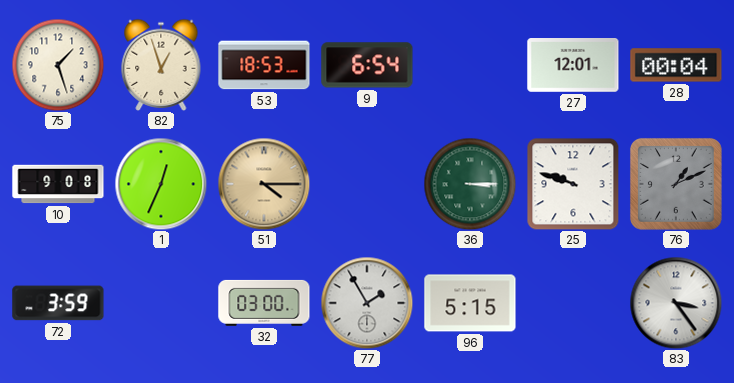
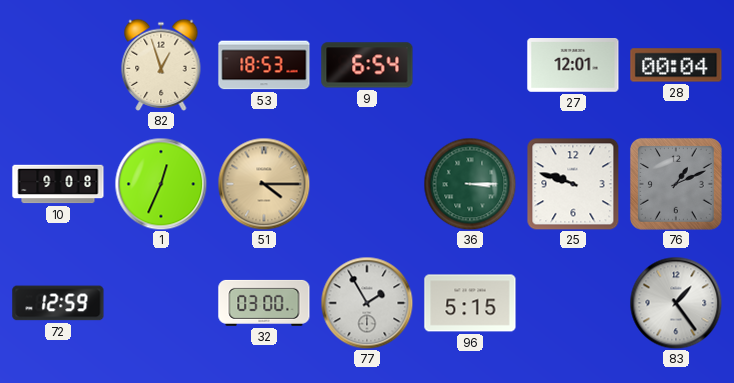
75: 1:27 -> none (58, 65)
72: 3:59 -> 12:59 (58, 303)
83: 3:24 -> 1:24 (676, 303)
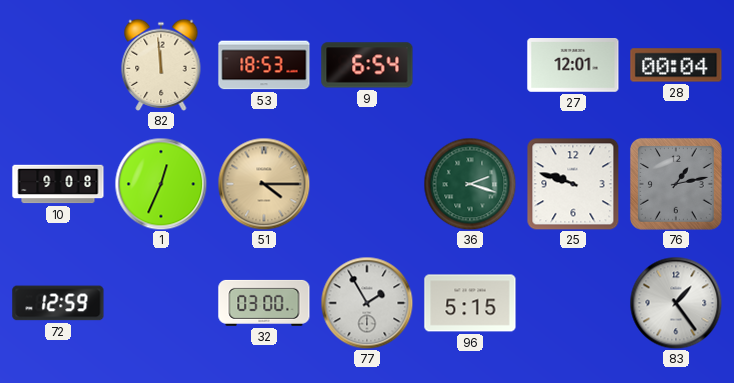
82: 12:57 -> 11:59 (161, 65)
36: 3:15 -> 2:18 (470, 184)
76: 1:11 -> 1:13 (676, 184)
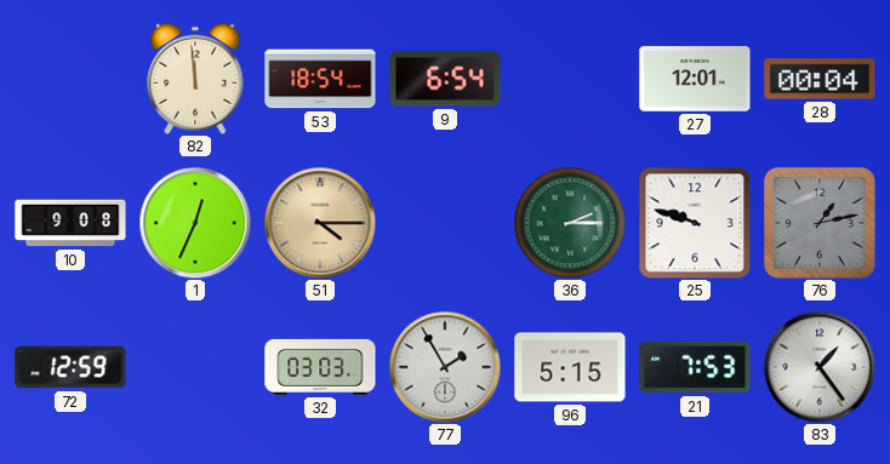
53: 18:53 -> 18:54 (320, 79)
36: 2:18 -> 2:15 (570, 223)
32: 03:00 -> 03:03 (320, 367)
21: none -> 7:53 (695, 367)
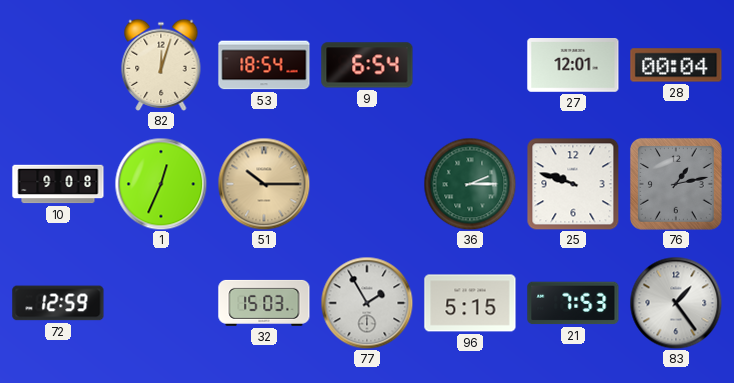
82: 11:59 -> 12:03 (161, 65)
51: 4:15 -> 10:15 (264, 184)
32: 03:03 -> 15:03 (264, 303)
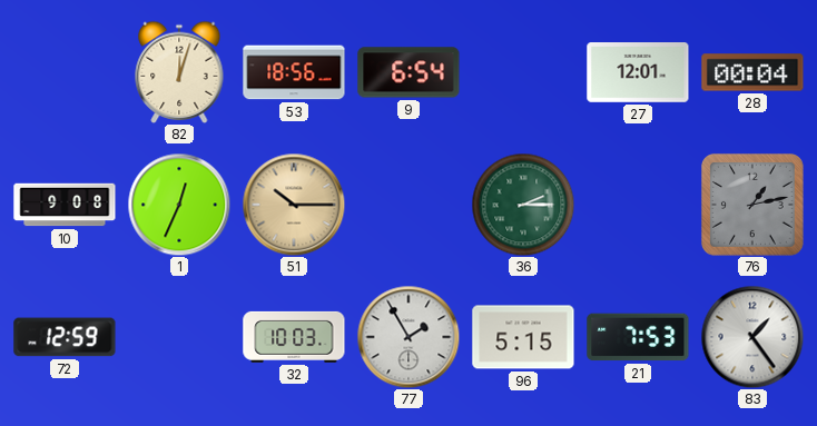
53: 18:54 -> 18:56 (294, 72)
25: 9:48 -> none (573, 184)
32: 15:03 -> 10:03 (294, 337)
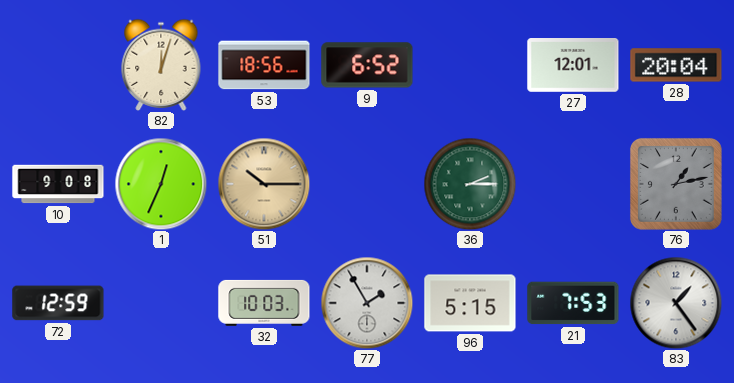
9: 6:54 -> 6:52 (367, 65)
28: 00:04 -> 20:04 (676, 65)
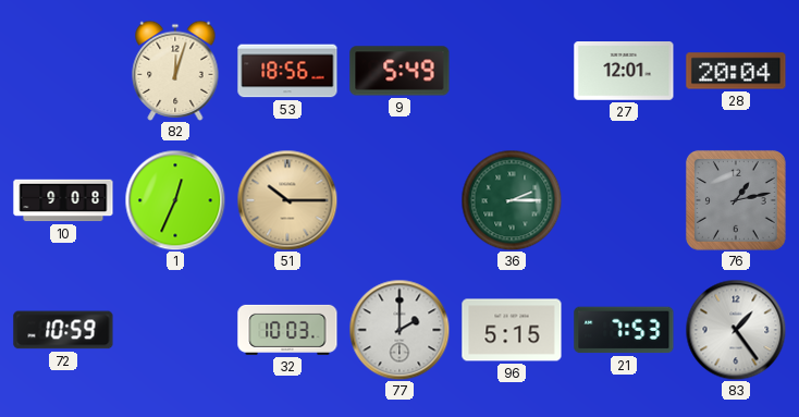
9: 6:52 -> 5:49 (399, 71)
72: 12:59 -> 10:59 (63, 330)
77: 1:55 -> 2:00 (399, 330)
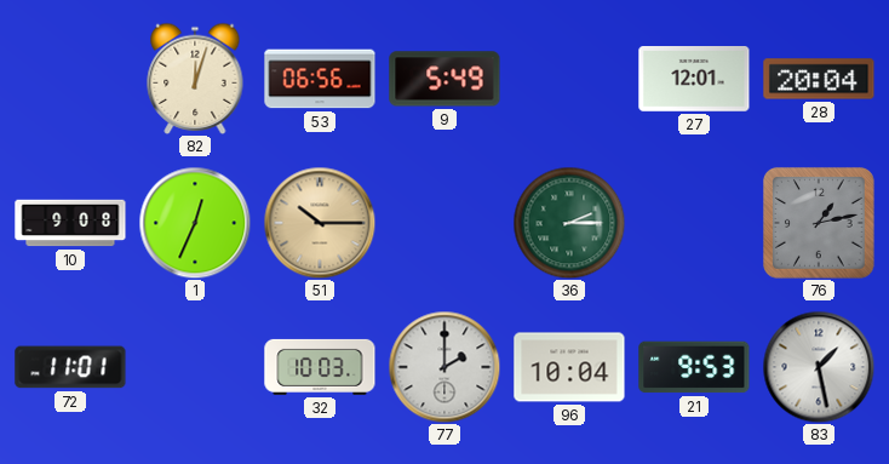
53: 18:56 -> 06:56 (320, 79)
72: 10:59 -> 11:01 (70, 367)
96: 5:15 -> 10:04 (569, 367)
21: 7:53 -> 9:53 (694, 367)
83: 1:24 -> 1:28 (819, 367)
